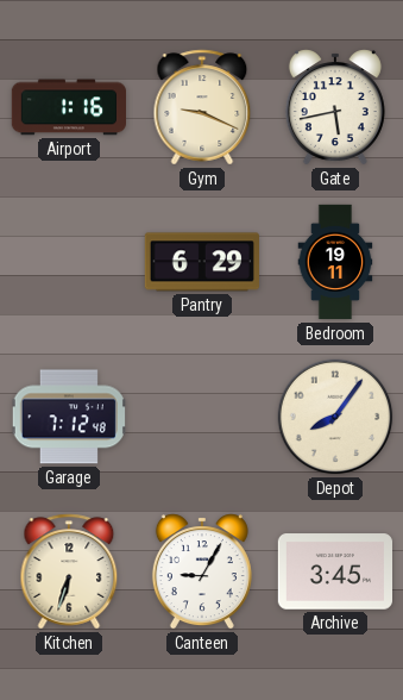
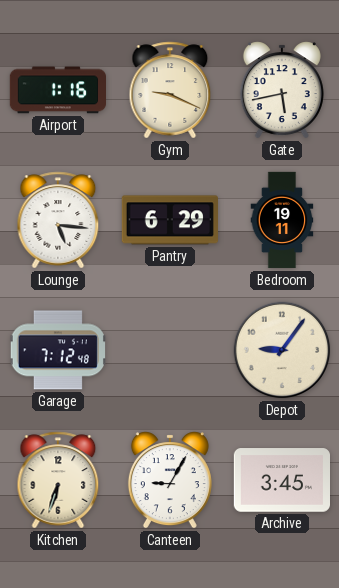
Lounge: none -> 5:16 (58, 220)
Depot: 8:06 -> 9:06 (282, 350)
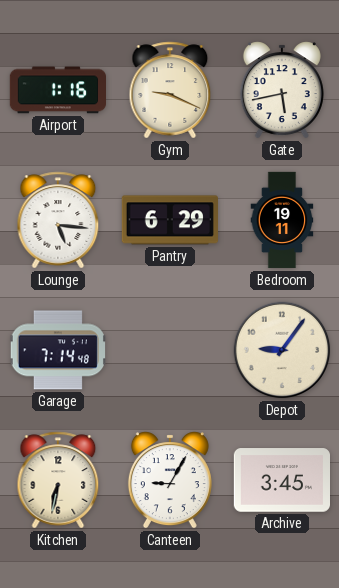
Garage: 7:12 -> 7:14 (57, 350)
Kitchen: 6:33 -> 6:32 (58, 480)
